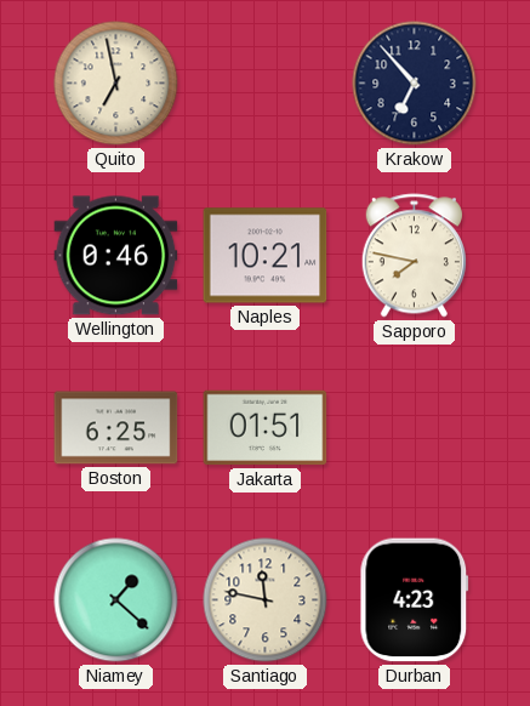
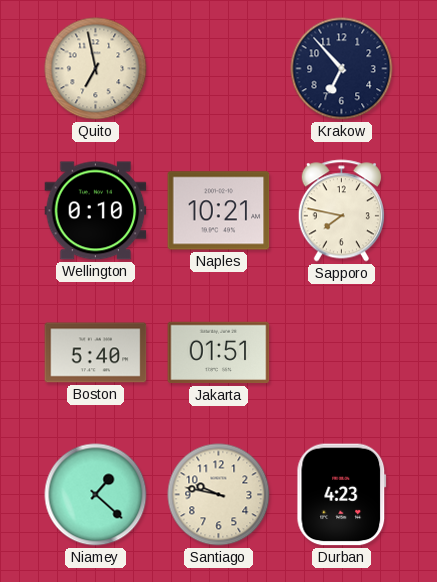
Wellington: 0:46 -> 0:10 (96, 211)
Boston: 6:25 -> 5:40 (96, 353)
Santiago: 11:47 -> 9:47 (219, 495)
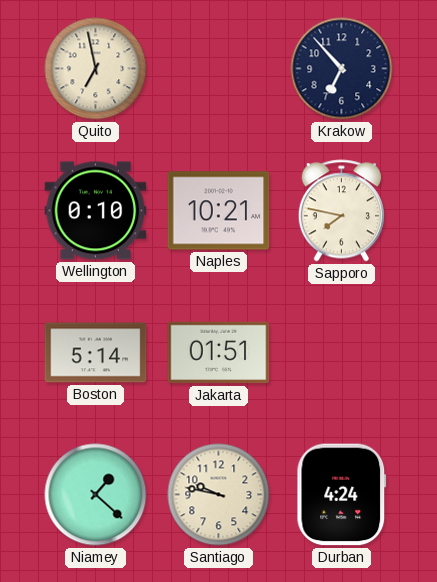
Boston: 5:40 -> 5:14 (96, 353)
Durban: 4:23 -> 4:24 (342, 495)
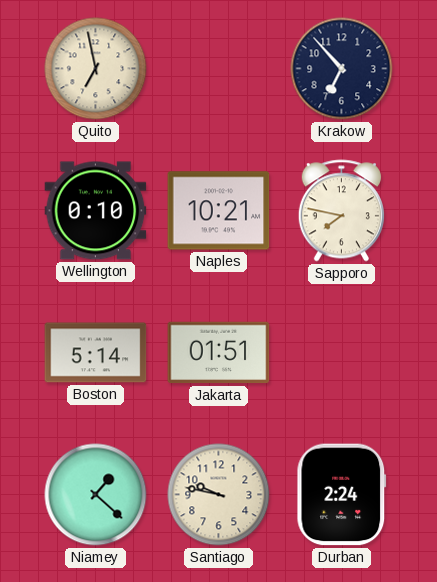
Durban: 4:24 -> 2:24 (342, 495)
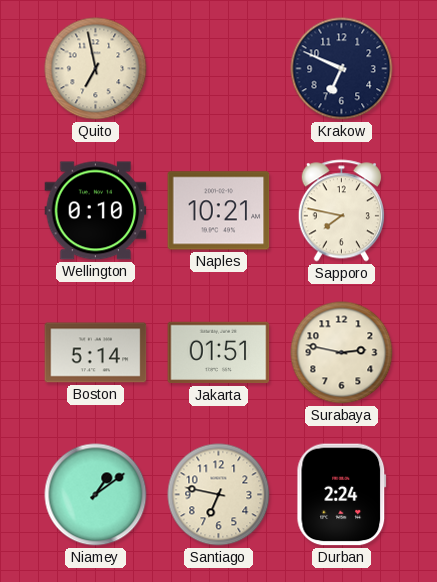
Krakow: 6:53 -> 6:49 (342, 69)
Surabaya: none -> 2:47 (342, 353)
Niamey: 1:22 -> 1:09 (96, 495)
Santiago: 9:47 -> 6:47 (219, 495)
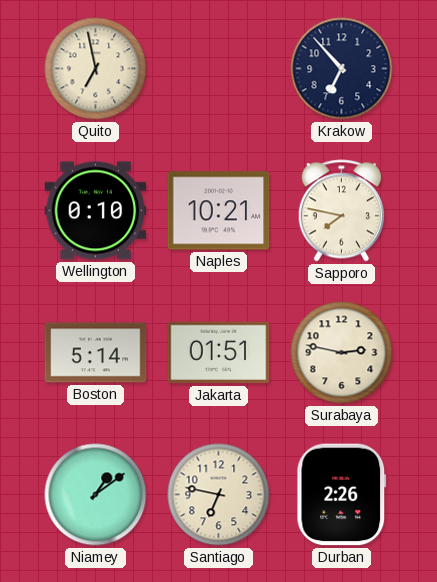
Krakow: 6:49 -> 6:53 (342, 69)
Durban: 2:24 -> 2:26 (342, 495)
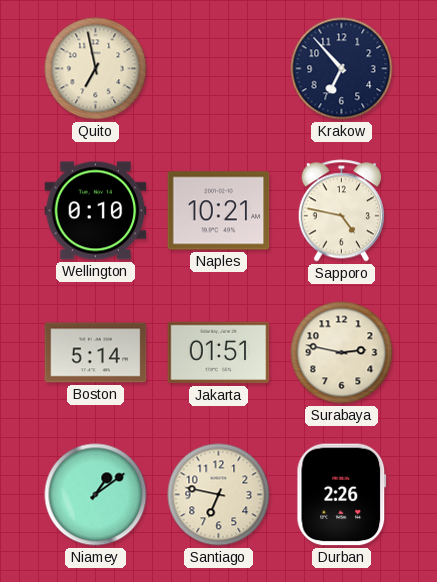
Sapporo: 7:47 -> 4:47 (341, 211)
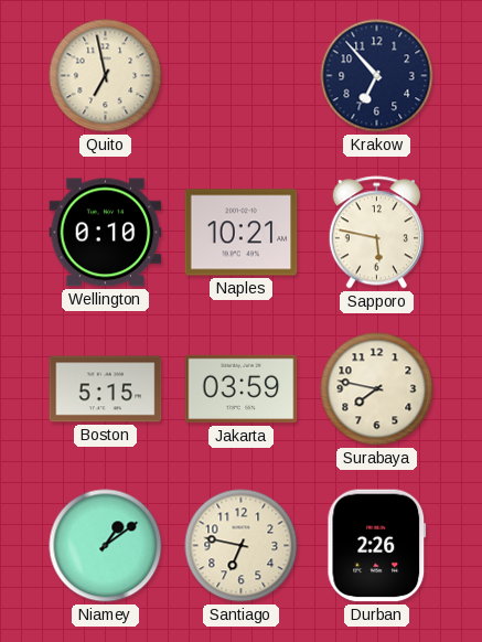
Sapporo: 4:47 -> 5:47 (376, 233)
Boston: 5:14 -> 5:15 (106, 389)
Jakarta: 01:51 -> 03:59 (242, 389)
Surabaya: 2:47 -> 7:47 (377, 389)
